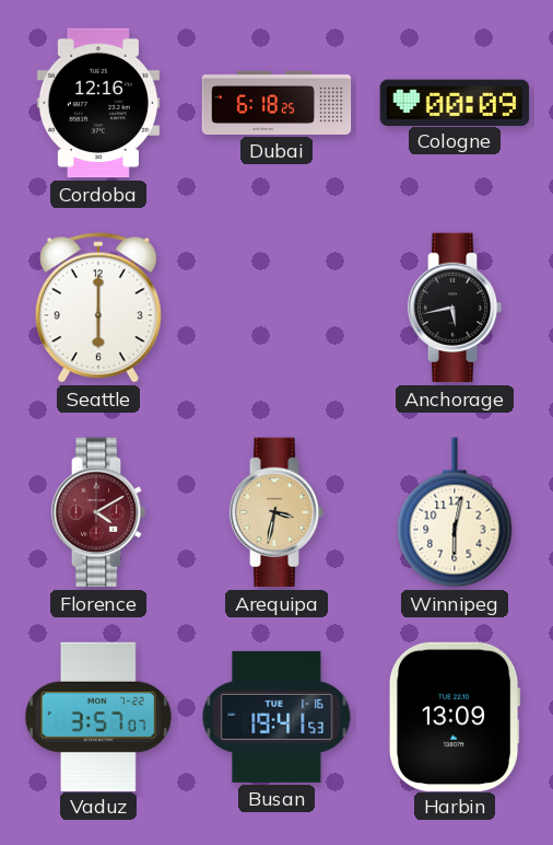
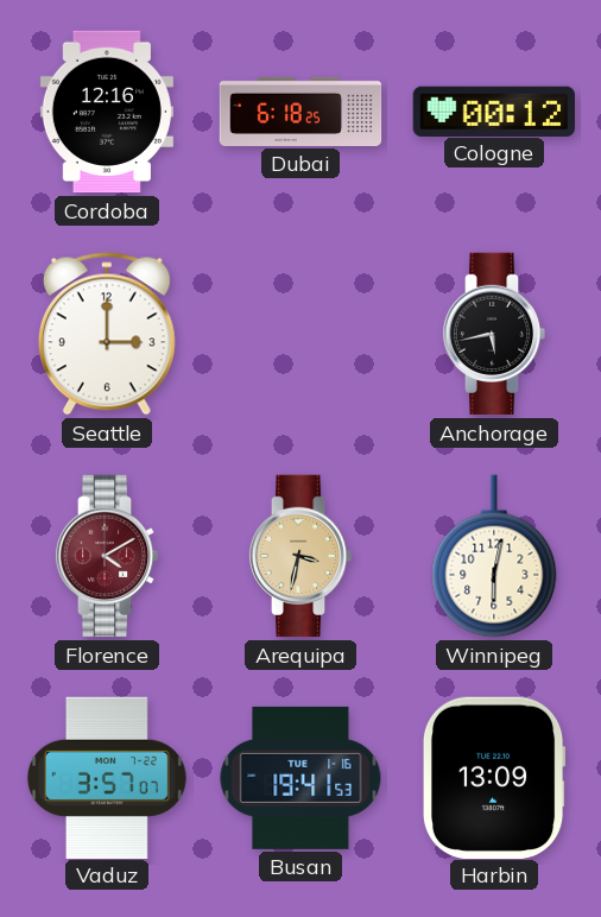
Cologne: 00:09 -> 00:12 (493, 110)
Seattle: 6:00 -> 3:00 (107, 334)
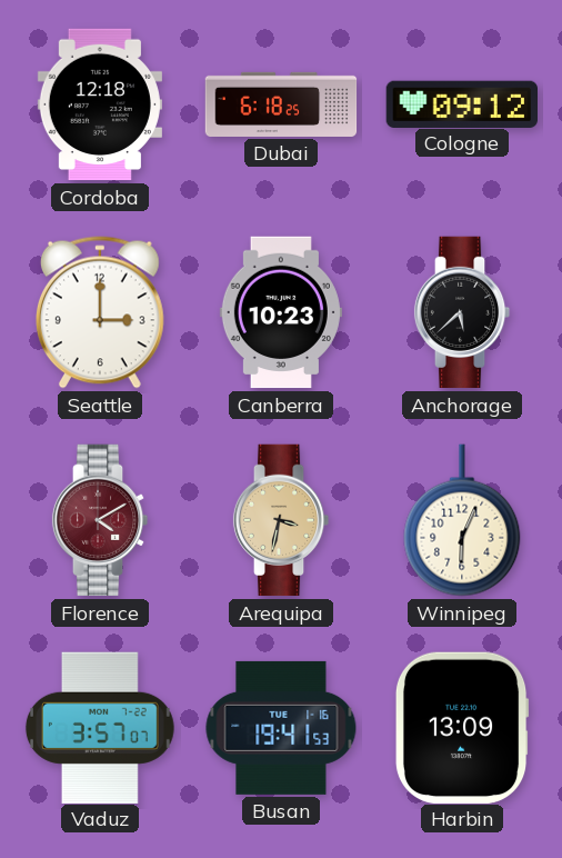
Cordoba: 12:16 -> 12:18 (100, 104)
Cologne: 00:12 -> 09:12 (461, 103)
Canberra: none -> 10:23 (281, 312)
Anchorage: 5:43 -> 5:38 (462, 312)
Winnipeg: 6:02 -> 6:04 (462, 520)
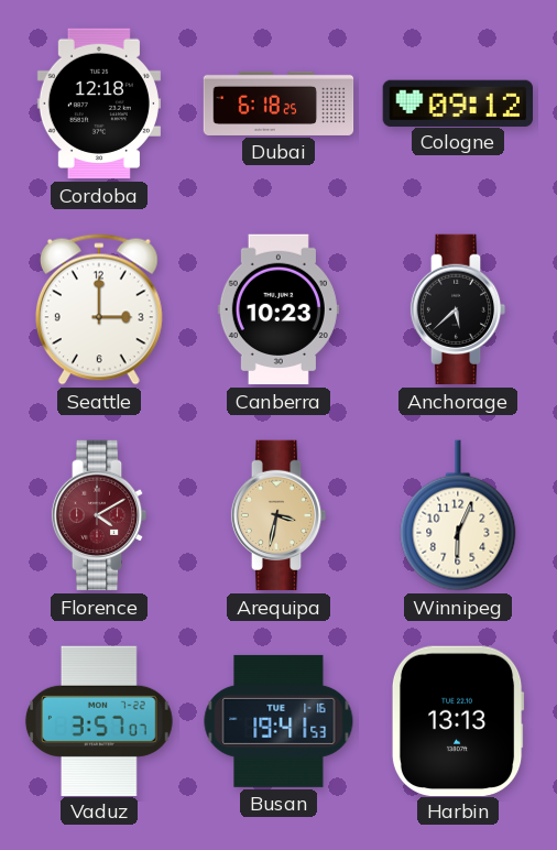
Harbin: 13:09 -> 13:13 (458, 720)
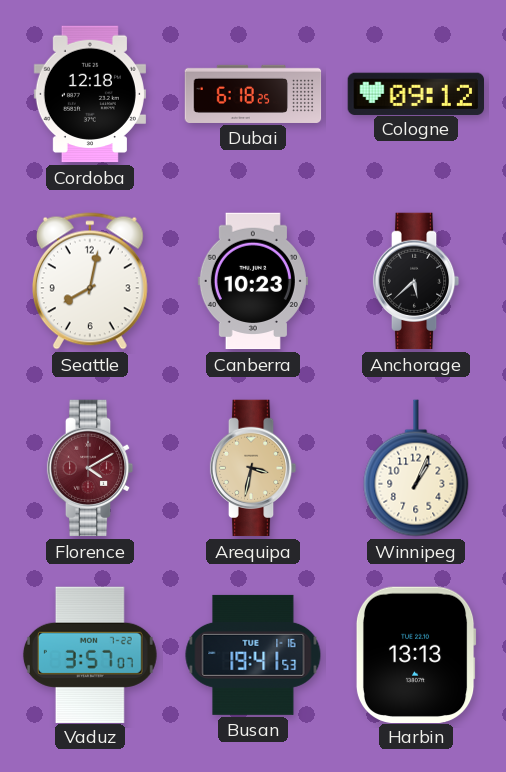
Seattle: 3:00 -> 8:02 (90, 281)
Winnipeg: 6:04 -> 1:04 (416, 468)
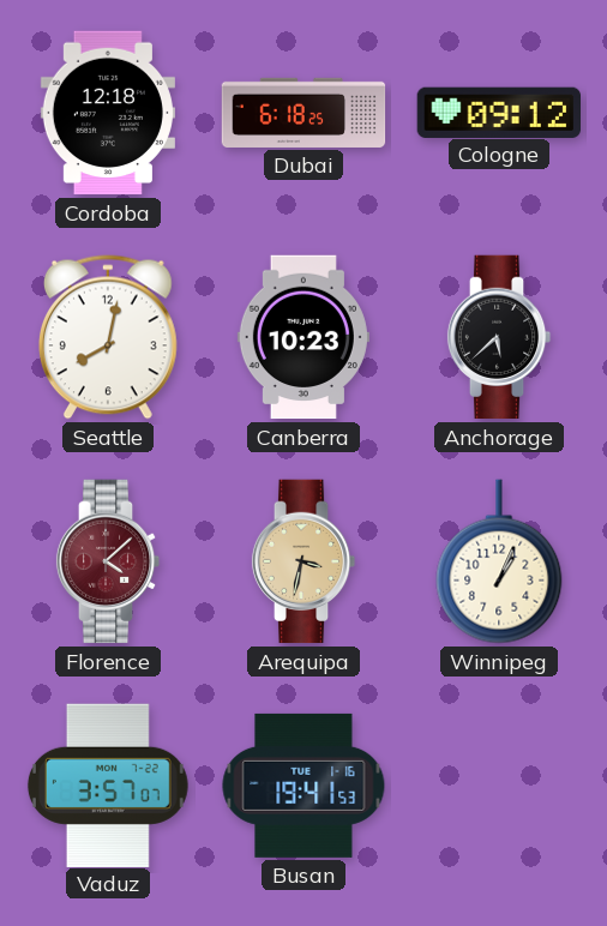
Florence: 4:10 -> 4:08 (108, 561)
Harbin: 13:13 -> none (416, 654)
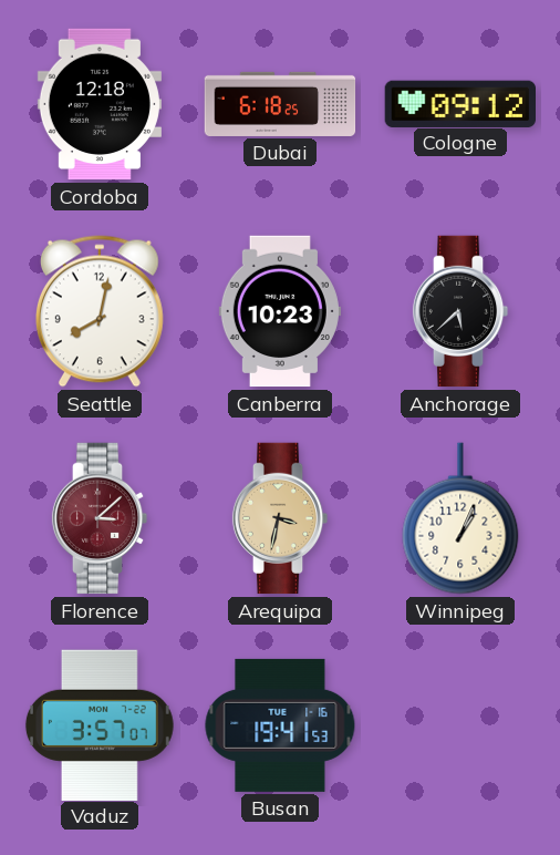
Florence: 4:08 -> 3:08 (100, 518)
